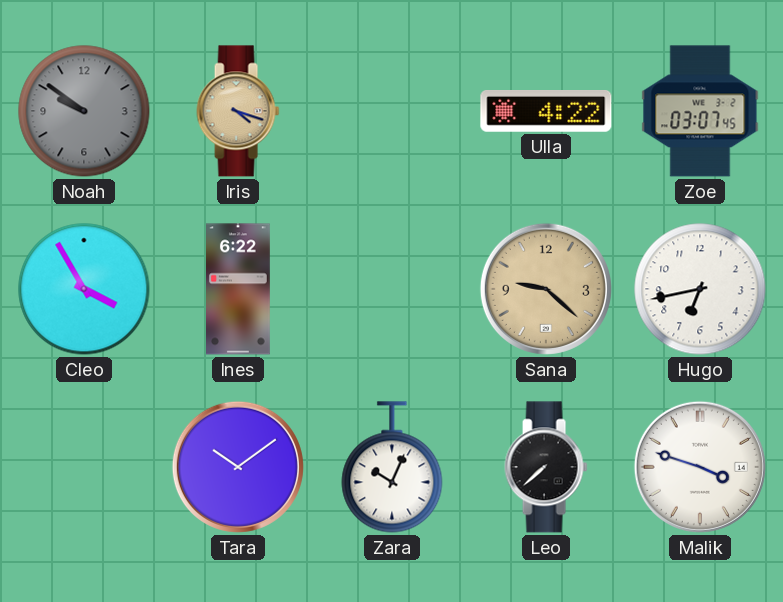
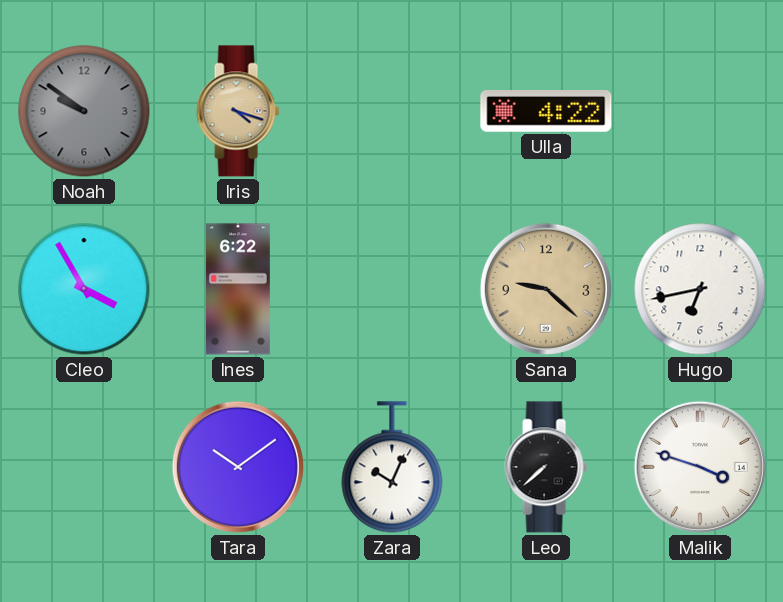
Zoe: 03:07 -> none (700, 111)
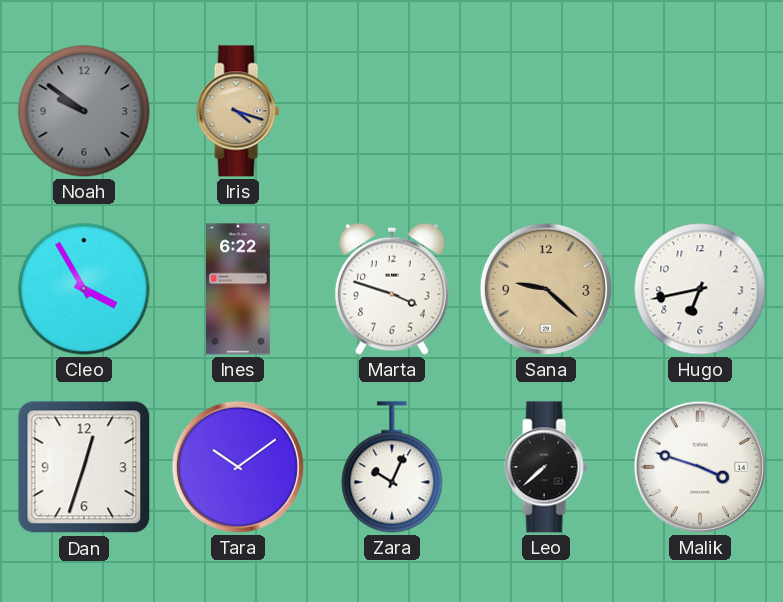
Ulla: 4:22 -> none (546, 112)
Marta: none -> 3:48 (392, 289)
Dan: none -> 12:33 (84, 467)
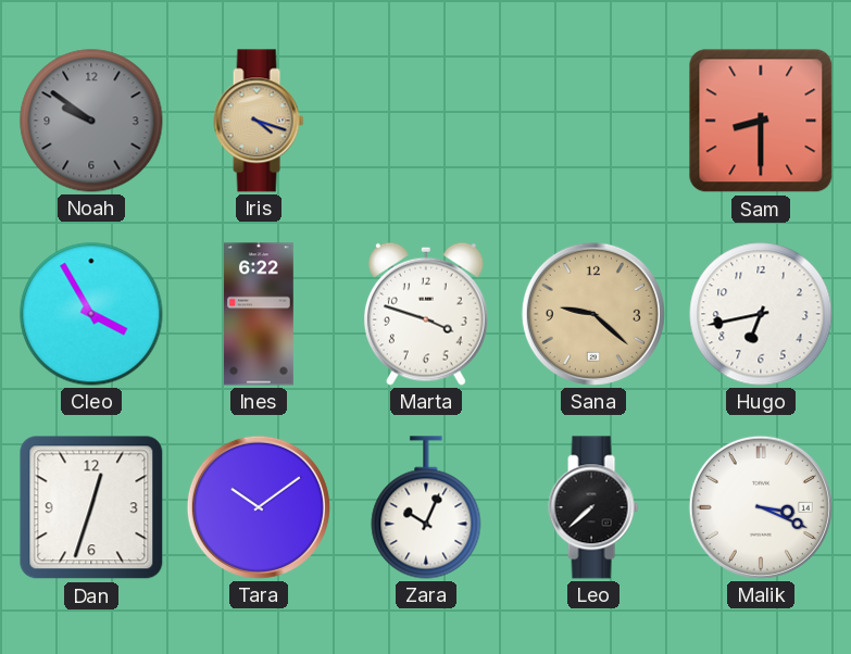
Sam: none -> 8:30 (761, 121)
Malik: 3:48 -> 3:19 (761, 507)
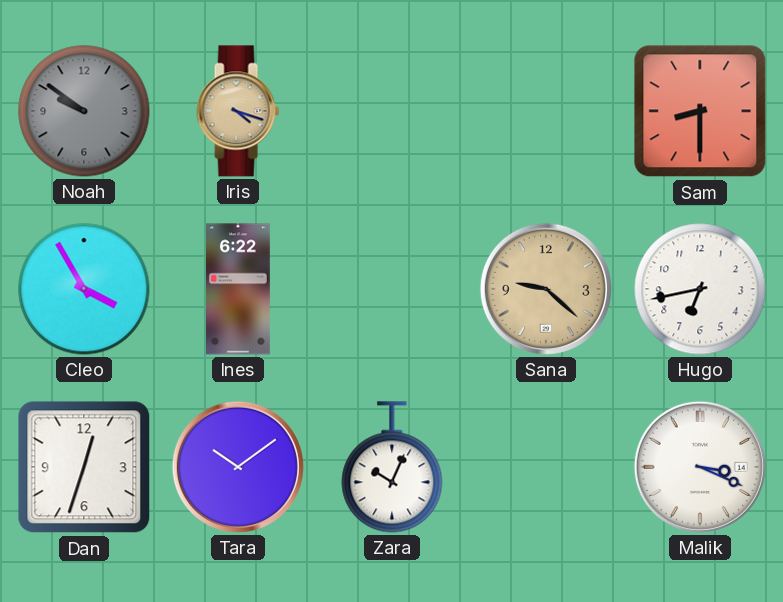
Marta: 3:48 -> none (426, 314)
Leo: 7:38 -> none (593, 507)
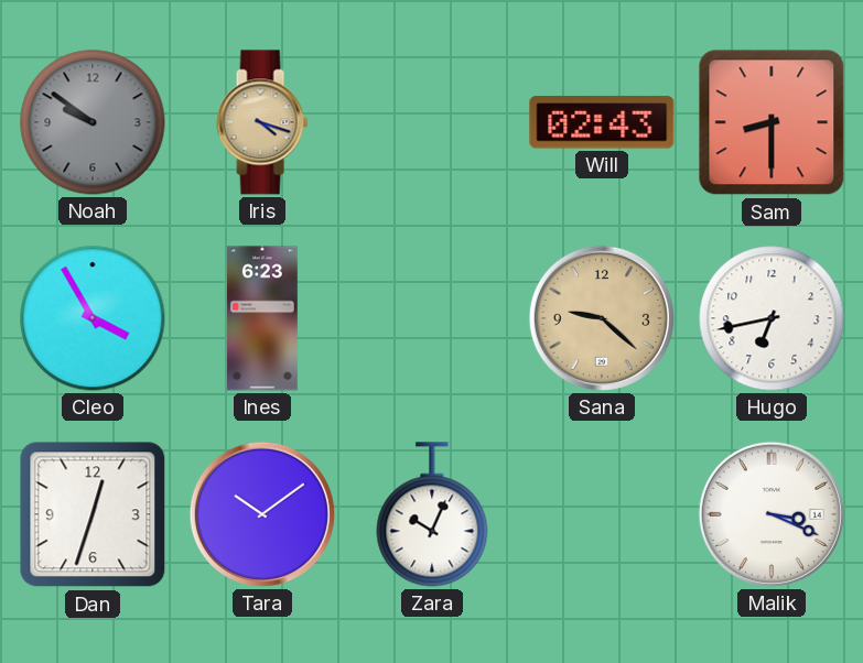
Will: none -> 02:43 (602, 122)
Ines: 6:22 -> 6:23 (263, 318)
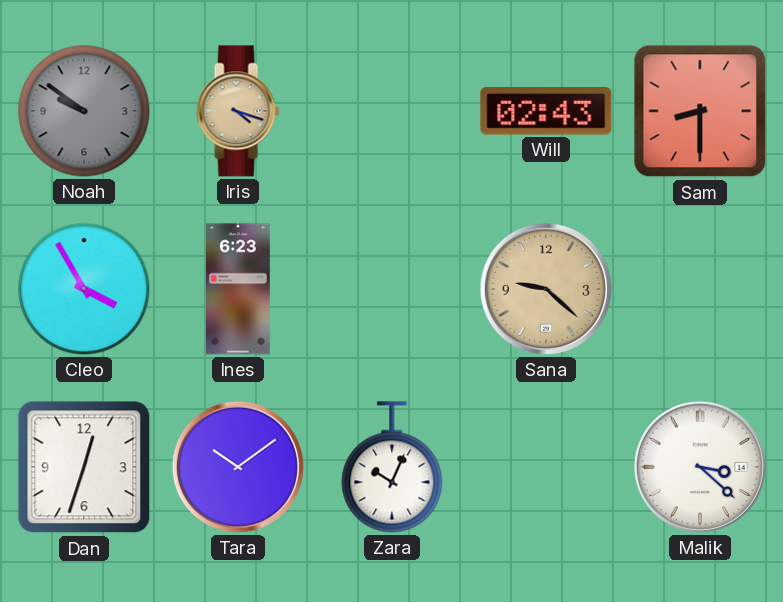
Hugo: 6:43 -> none (772, 318)
Malik: 3:19 -> 3:22 (700, 467)
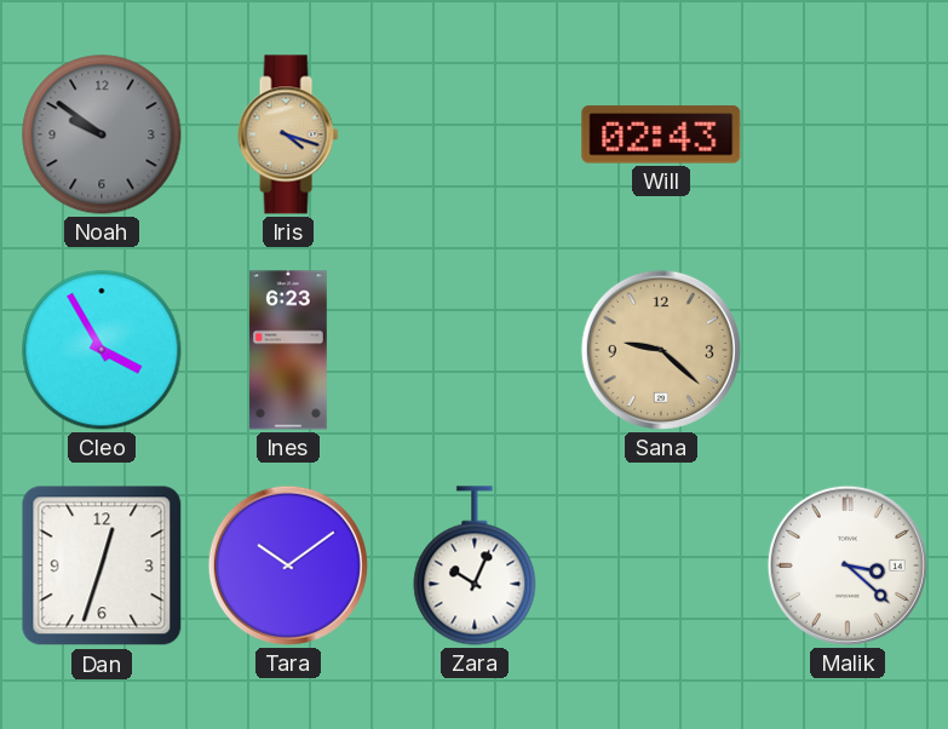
Sam: 8:30 -> none (700, 111)
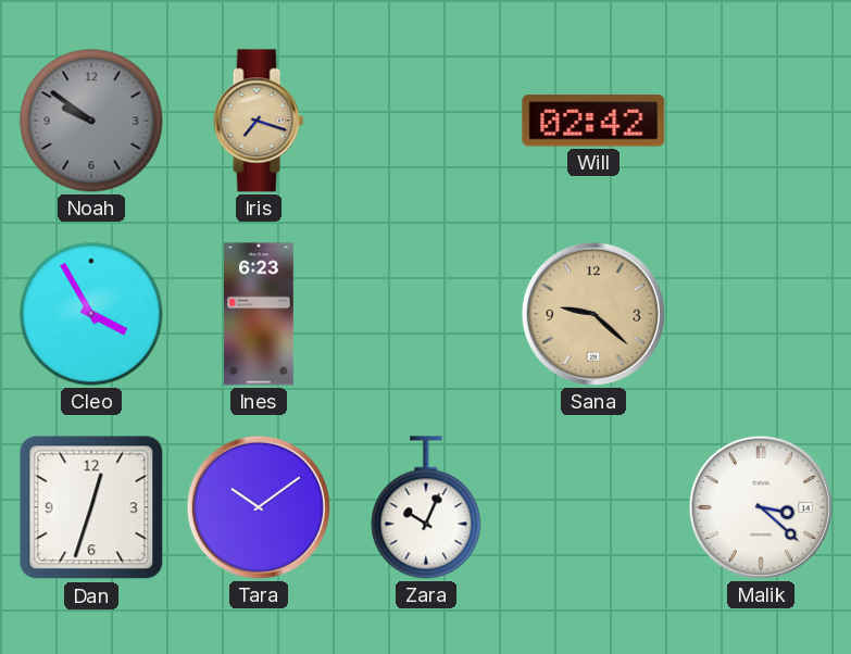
Iris: 4:18 -> 7:18 (259, 121)
Will: 02:43 -> 02:42 (593, 121)
